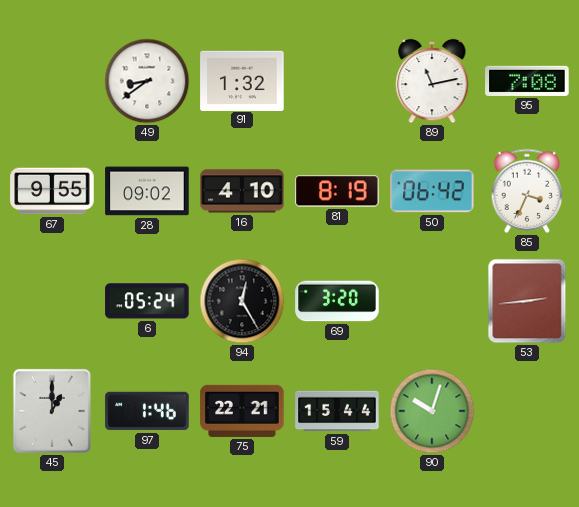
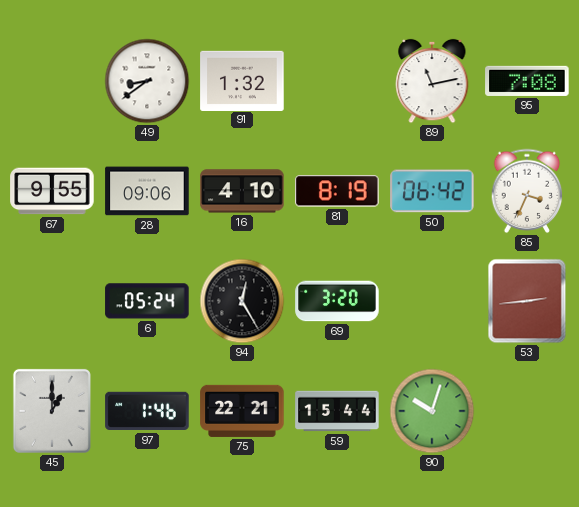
28: 09:02 -> 09:06 (147, 191)
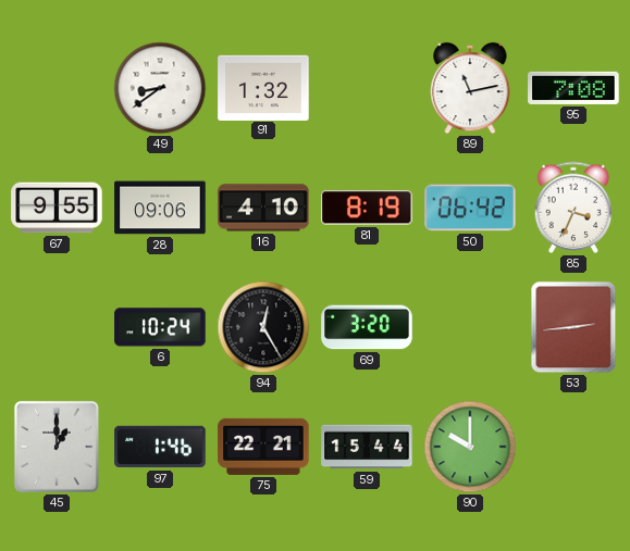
6: 05:24 -> 10:24 (160, 327)
90: 10:03 -> 10:00 (470, 447)
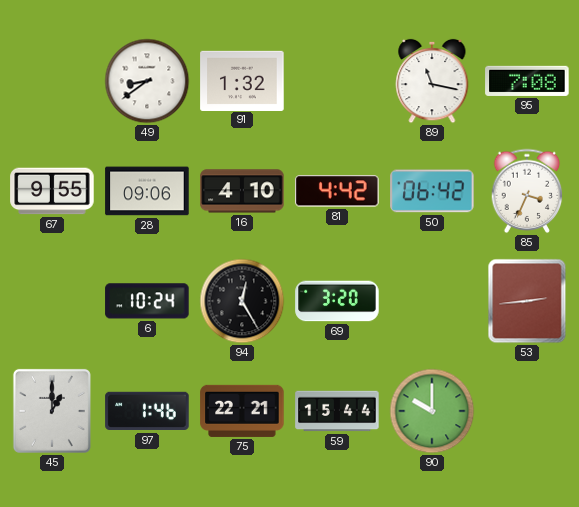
89: 11:13 -> 11:17 (432, 81)
81: 8:19 -> 4:42 (337, 191)
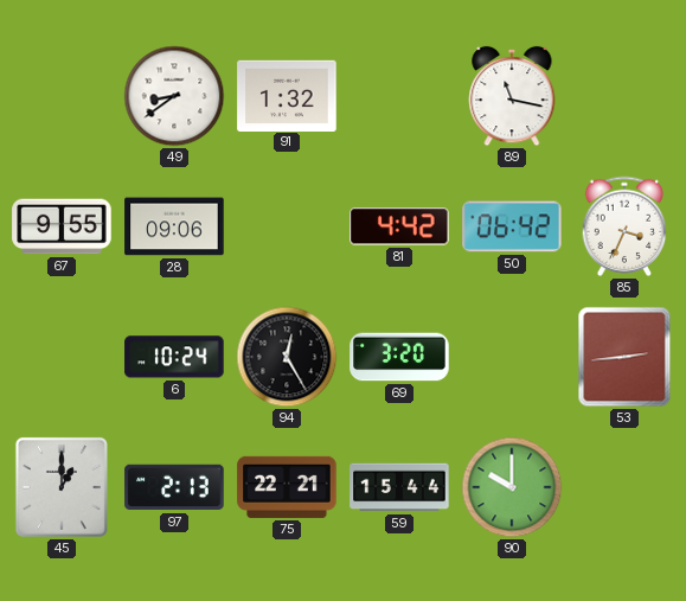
95: 7:08 -> none (527, 81)
16: 4:10 -> none (242, 191)
97: 1:46 -> 2:13 (174, 487)
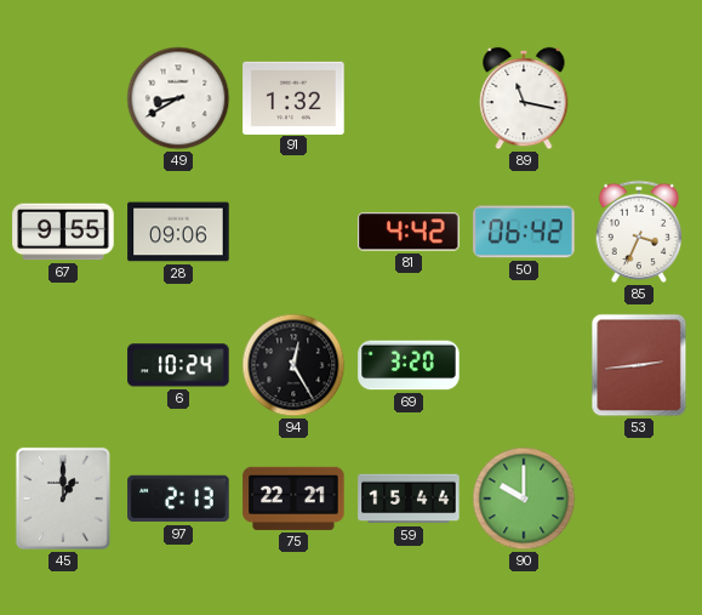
49: 8:39 -> 8:40 (178, 98)
